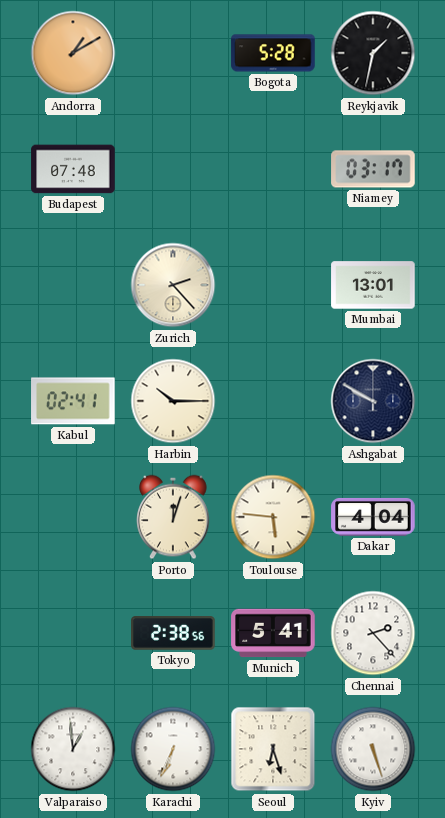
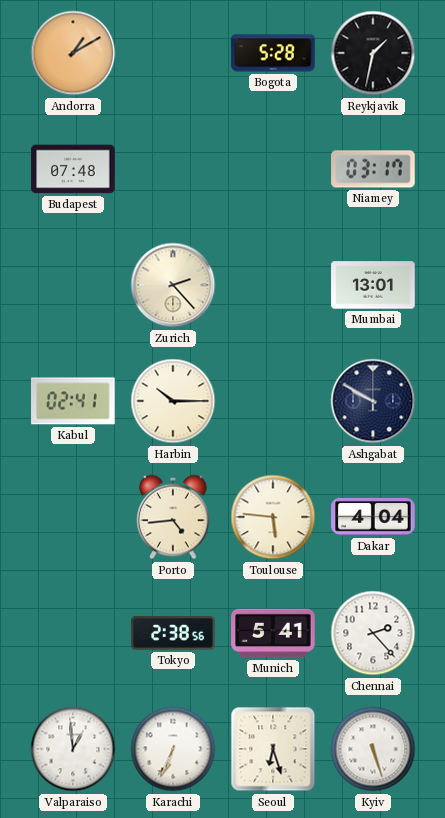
Porto: 12:03 -> 4:44 (173, 517)
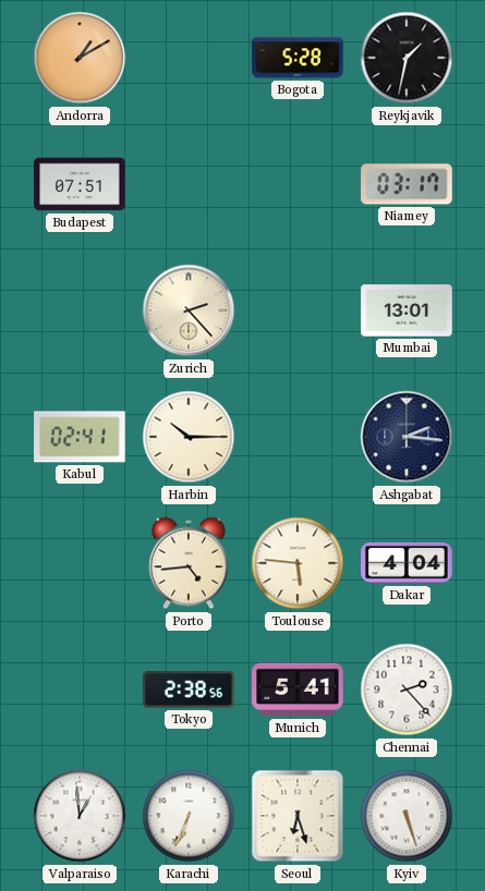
Budapest: 07:48 -> 07:51 (80, 184)
Ashgabat: 9:50 -> 2:16 (407, 437)
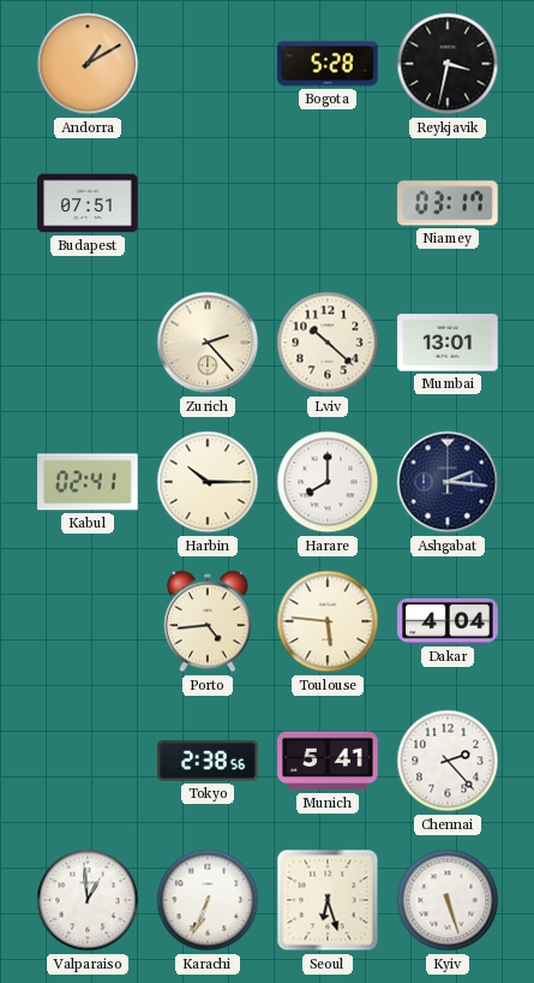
Reykjavik: 1:32 -> 3:32 (448, 64)
Lviv: none -> 10:22 (328, 342)
Harare: none -> 8:00 (328, 482)
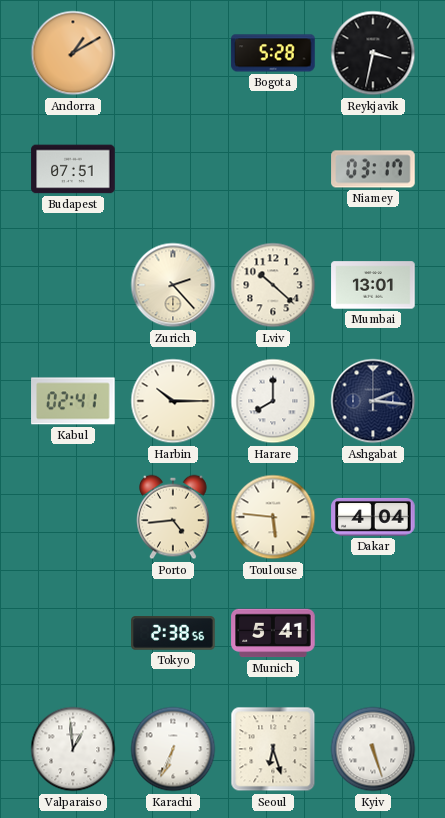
Chennai: 2:23 -> none (448, 761)
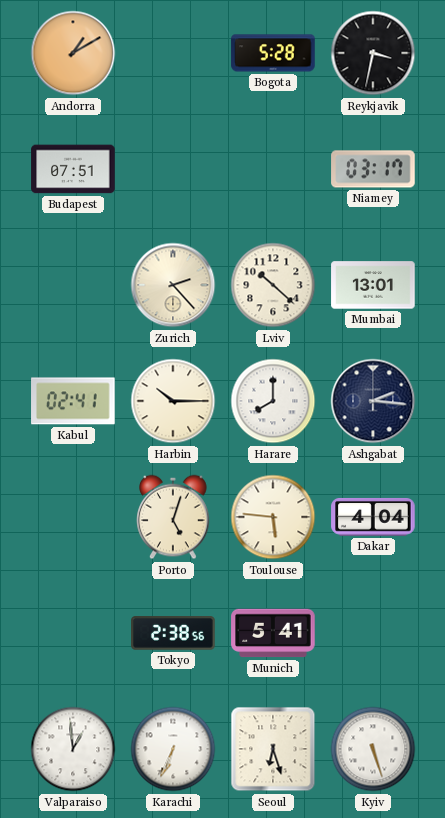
Porto: 4:44 -> 5:03 (173, 517)
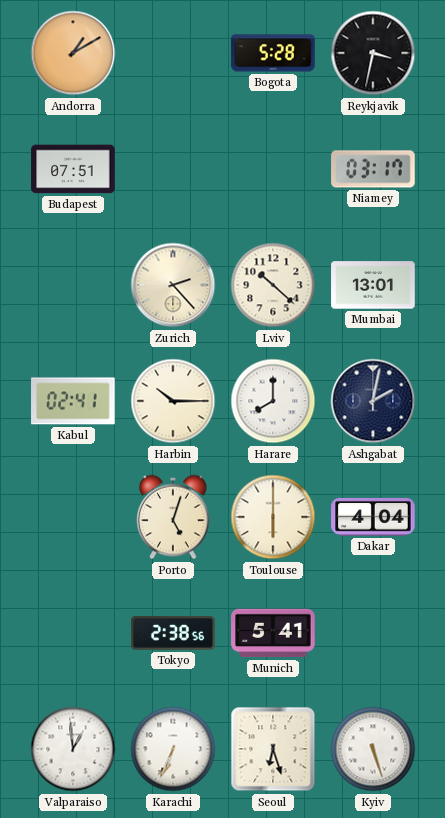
Ashgabat: 2:16 -> 2:02 (373, 401)
Toulouse: 5:46 -> 6:00 (273, 517)
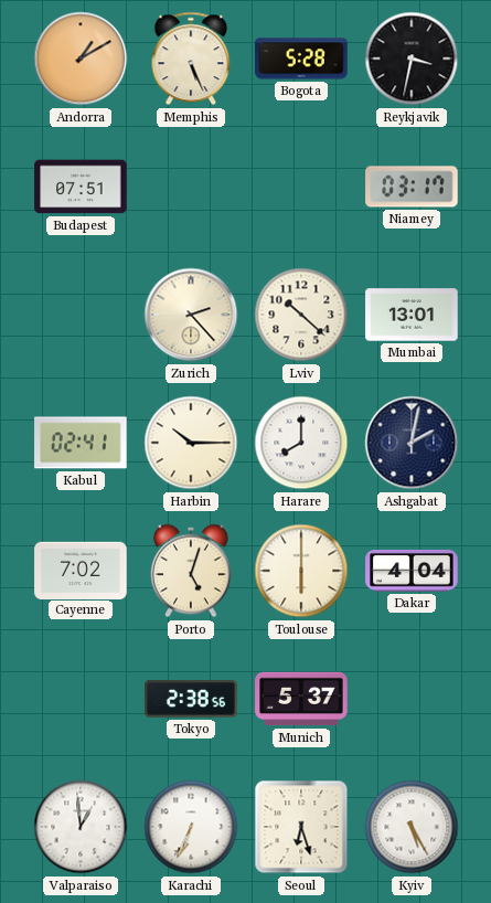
Memphis: none -> 5:26 (191, 59)
Cayenne: none -> 7:02 (81, 570)
Munich: 5:41 -> 5:37 (301, 699)
Kyiv: 5:27 -> 5:25 (412, 827)
